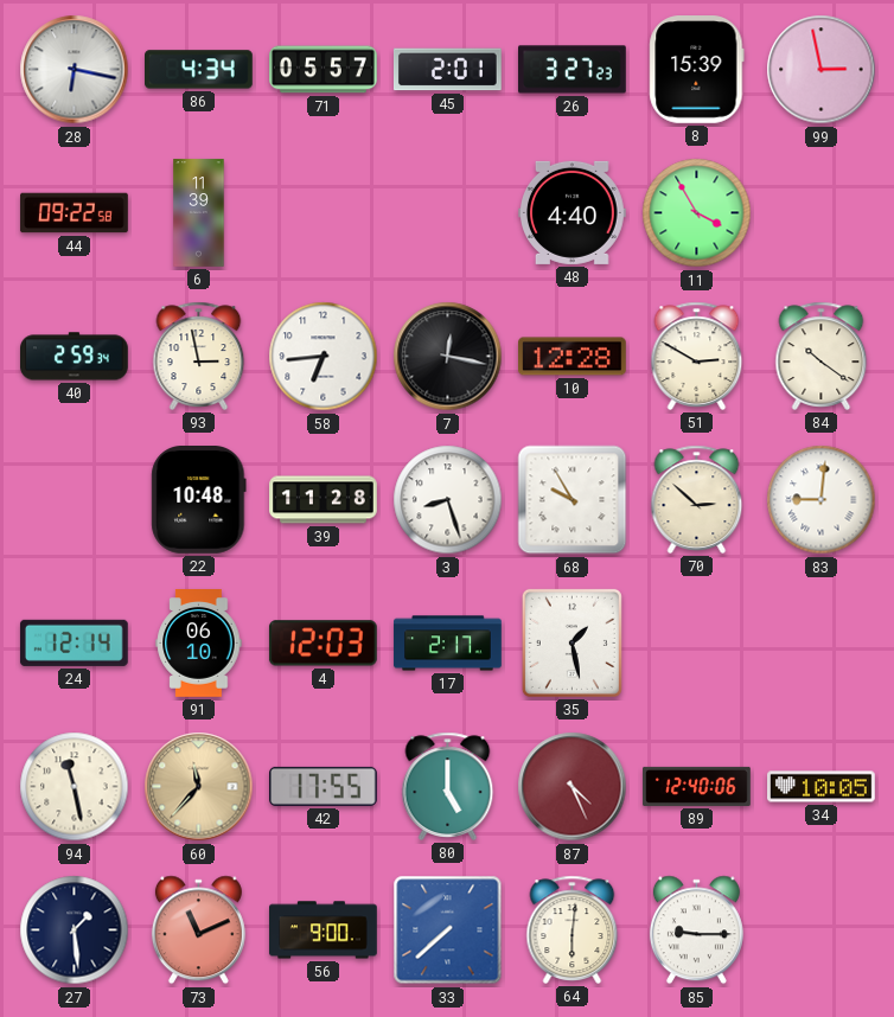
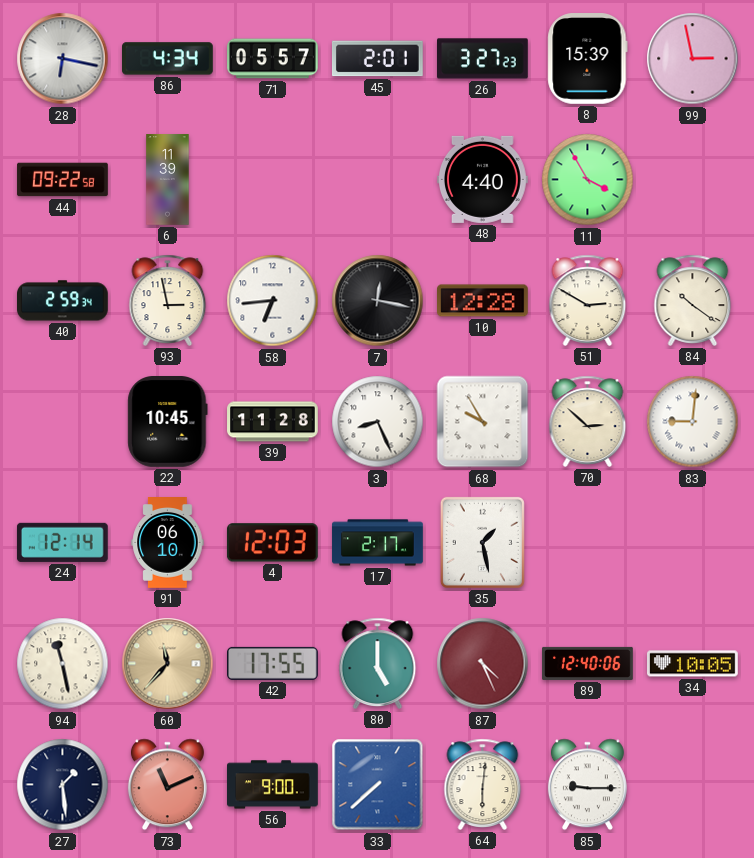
22: 10:48 -> 10:45 (168, 422)
3: 8:27 -> 8:26 (378, 422)
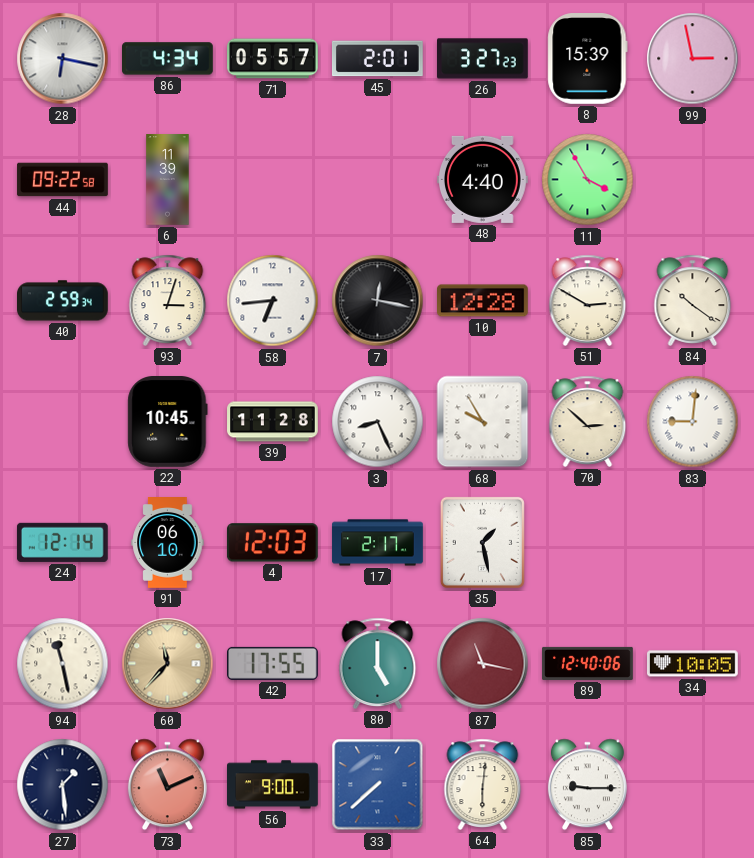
93: 2:58 -> 3:03 (168, 300)
87: 4:26 -> 11:17 (483, 664)
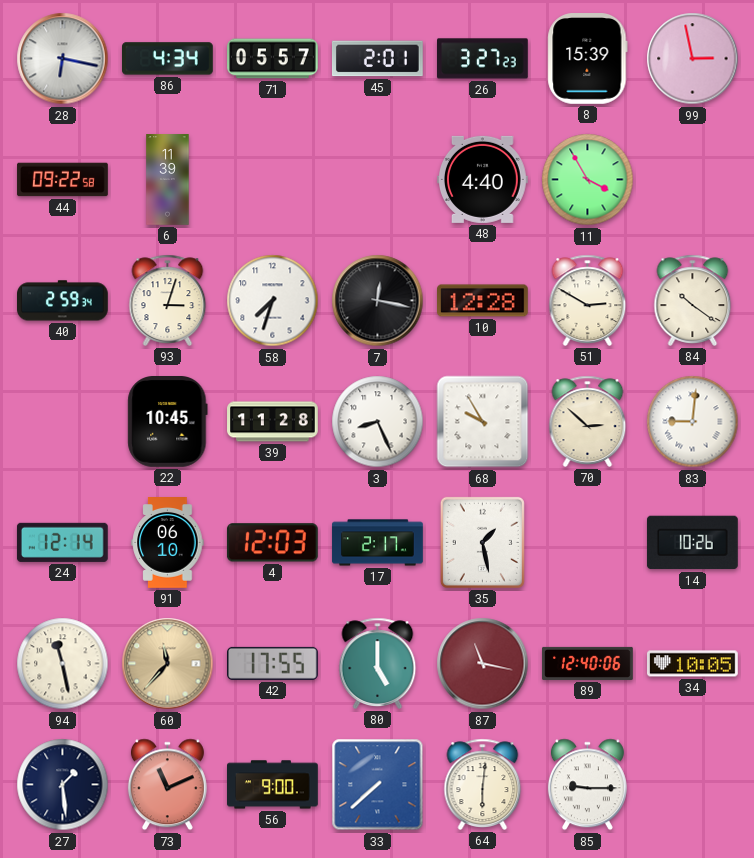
58: 6:44 -> 7:33 (273, 301)
14: none -> 10:26 (692, 543)
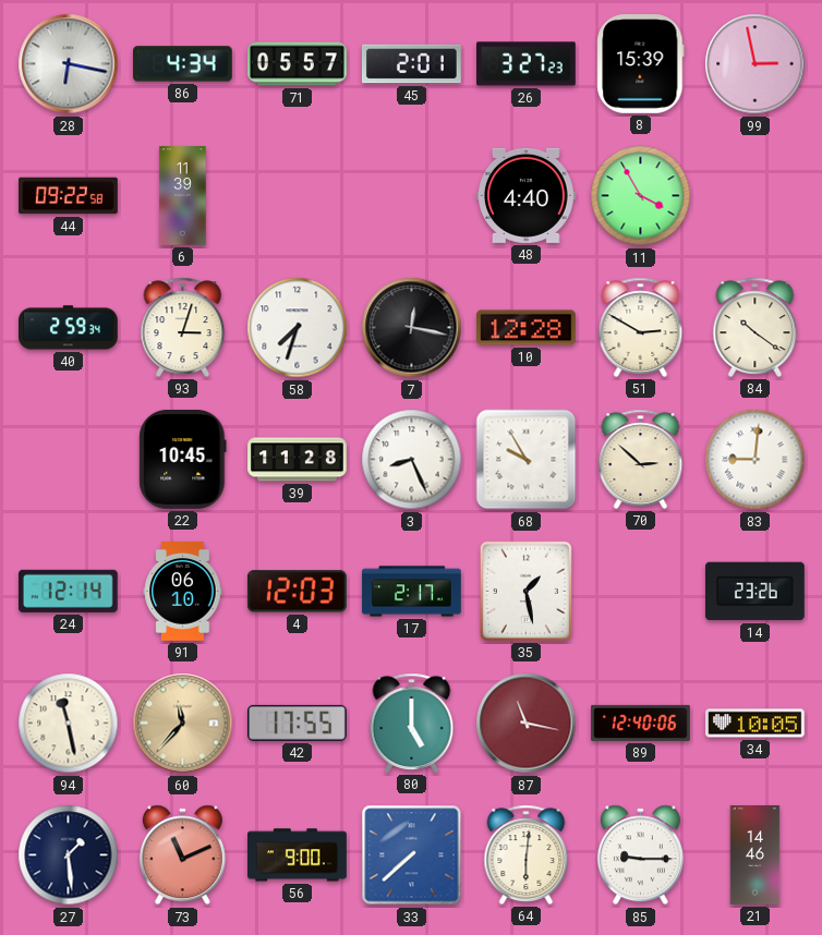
14: 10:26 -> 23:26 (754, 592)
21: none -> 14:46 (755, 855)
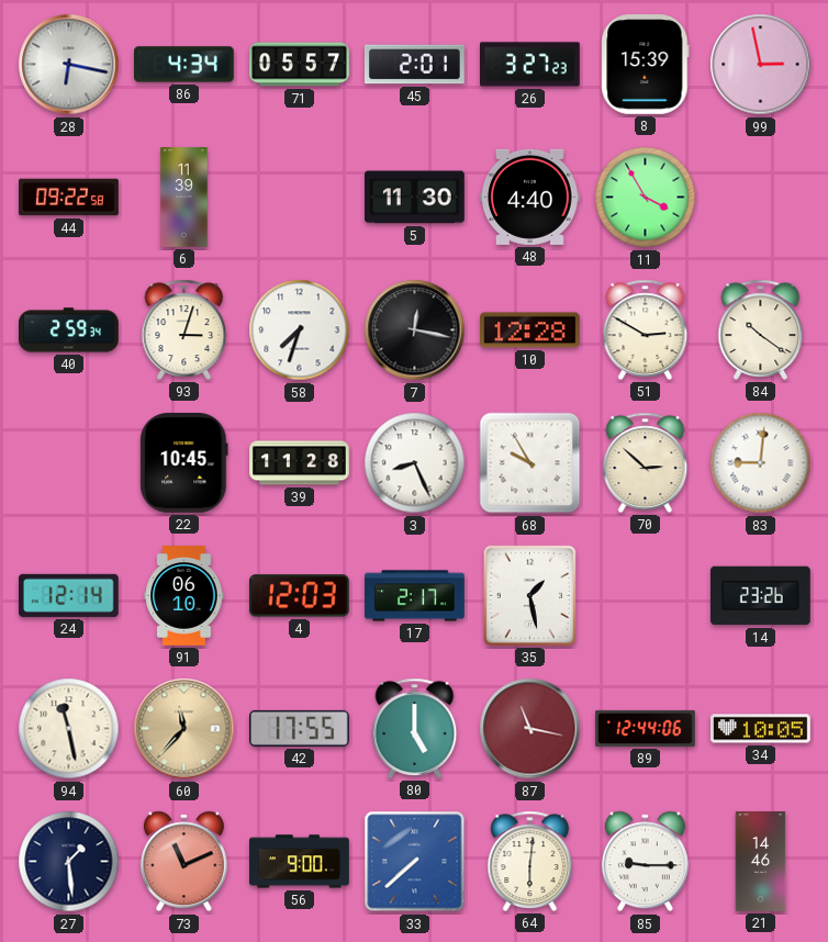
5: none -> 11:30 (415, 198)
89: 12:40 -> 12:44 (646, 728)
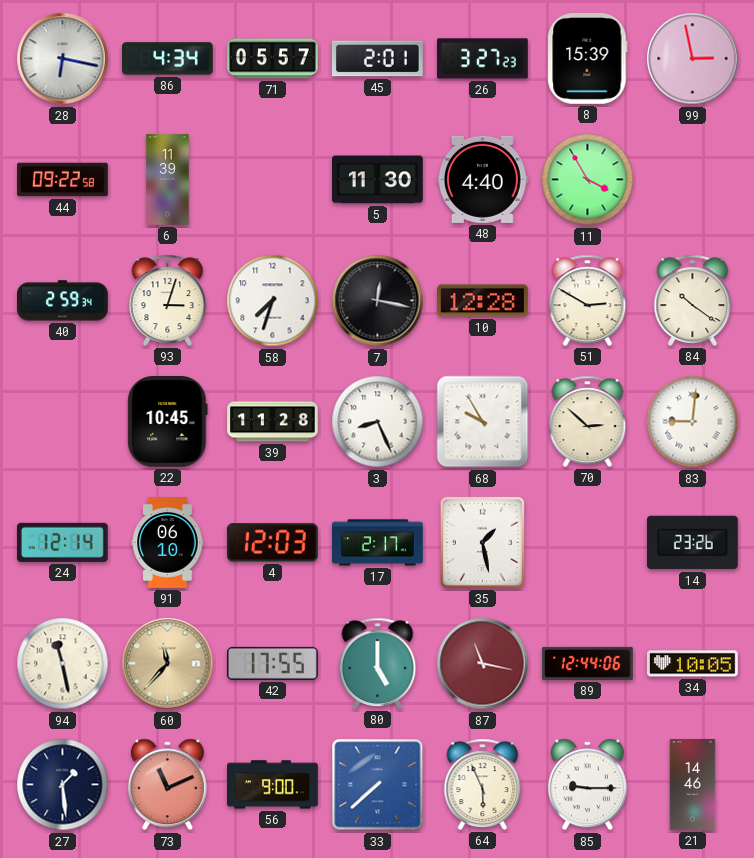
64: 6:01 -> 5:56 (483, 784)
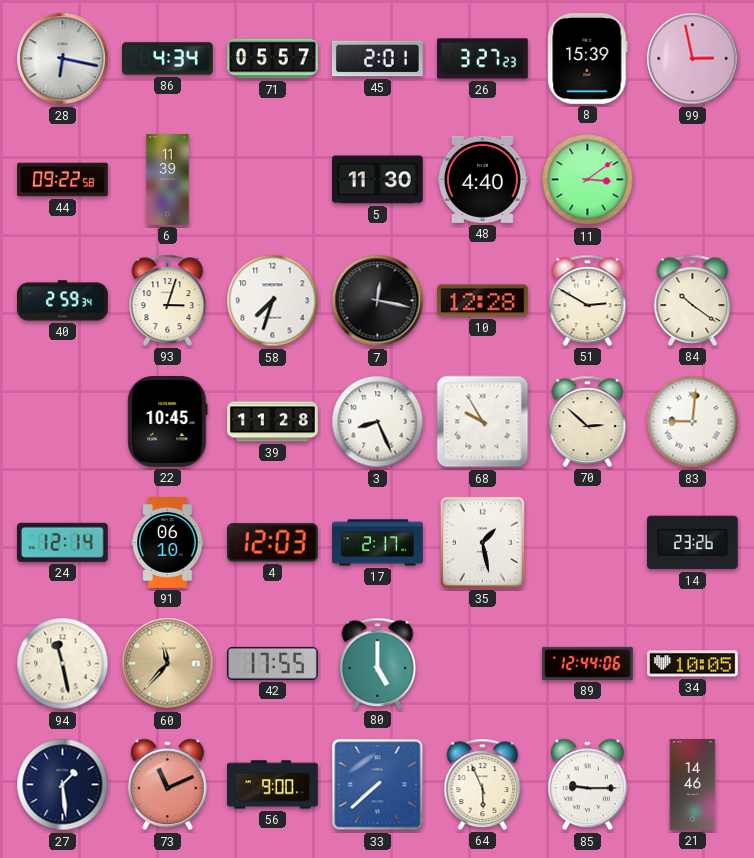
11: 3:55 -> 3:09 (588, 180)
87: 11:17 -> none (483, 664)
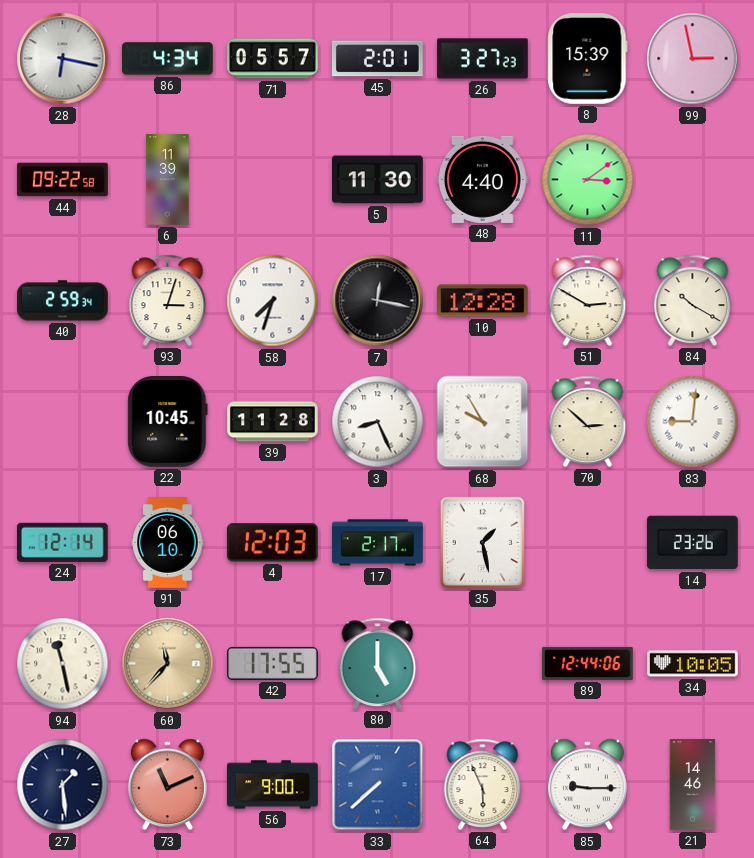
84: 10:21 -> 10:20 (693, 300)
